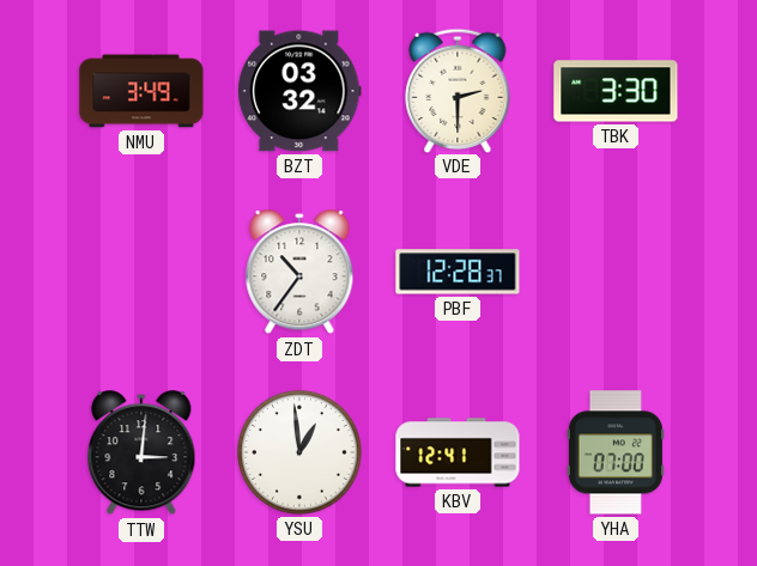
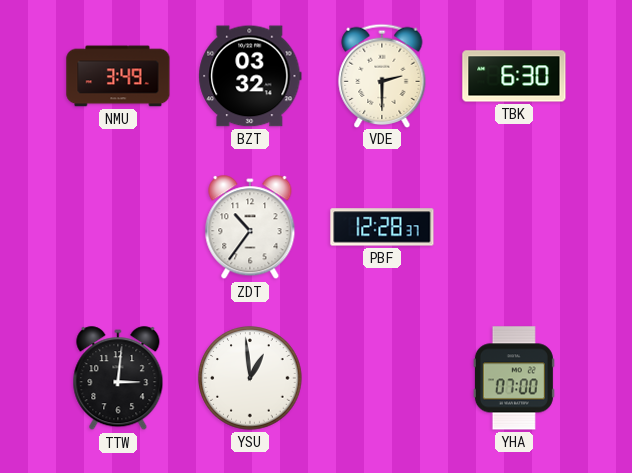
TBK: 3:30 -> 6:30 (514, 76)
KBV: 12:41 -> none (458, 452)
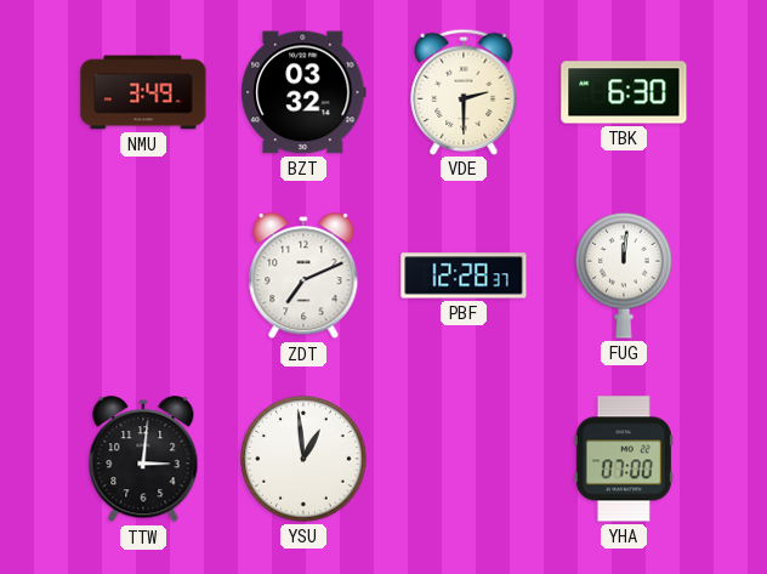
ZDT: 10:36 -> 7:11 (303, 277)
FUG: none -> 12:01 (624, 275)
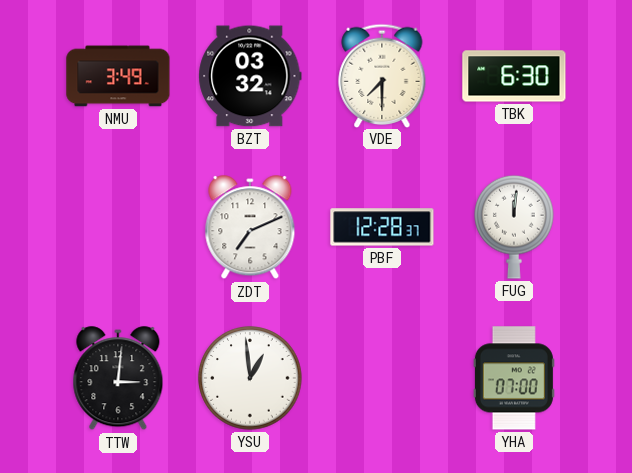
VDE: 2:30 -> 7:30 (382, 75)
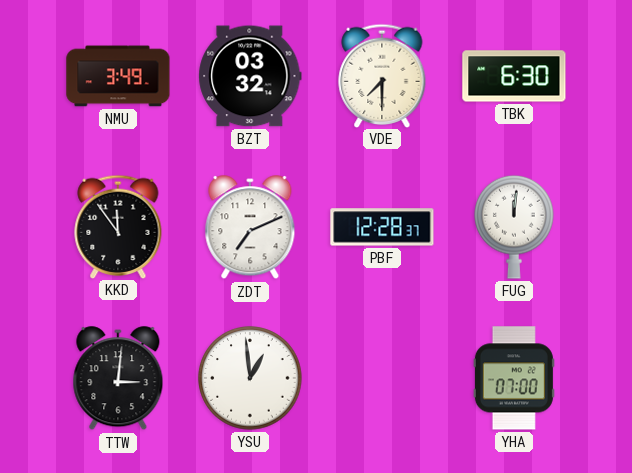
KKD: none -> 11:54 (118, 226)
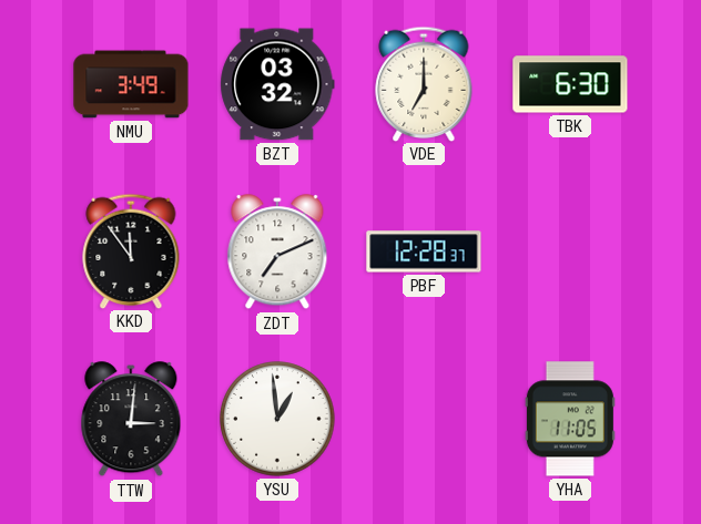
VDE: 7:30 -> 7:00 (424, 83)
FUG: 12:01 -> none (514, 227)
YHA: 07:00 -> 11:05 (570, 419)
